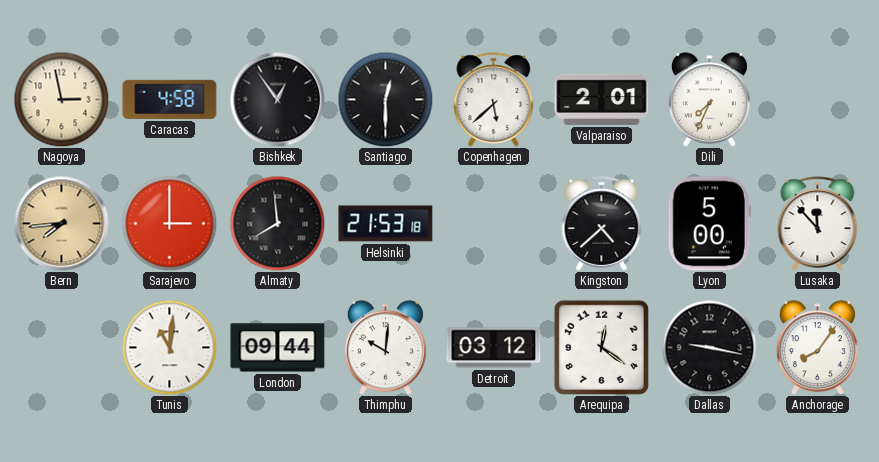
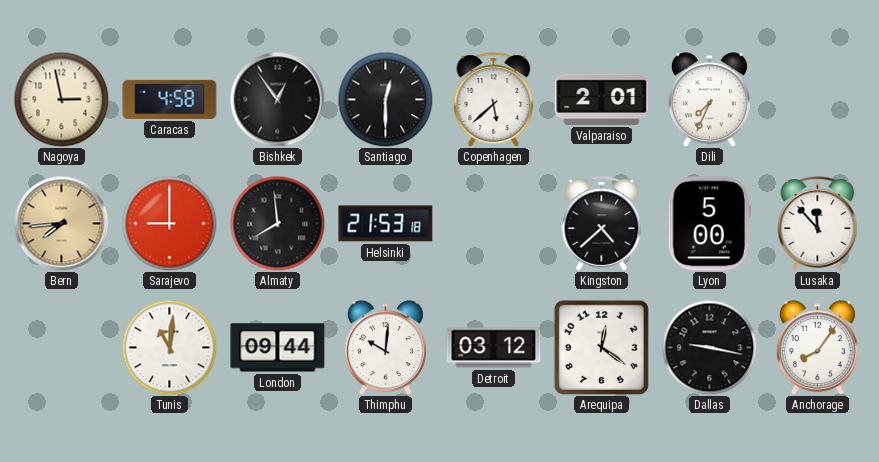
Sarajevo: 3:00 -> 9:00 (169, 223)
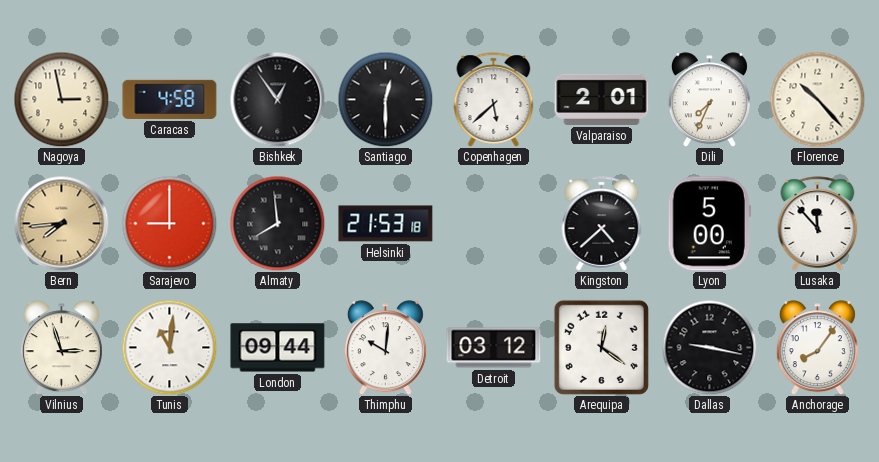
Florence: none -> 10:23 (817, 99)
Vilnius: none -> 2:57 (61, 348)
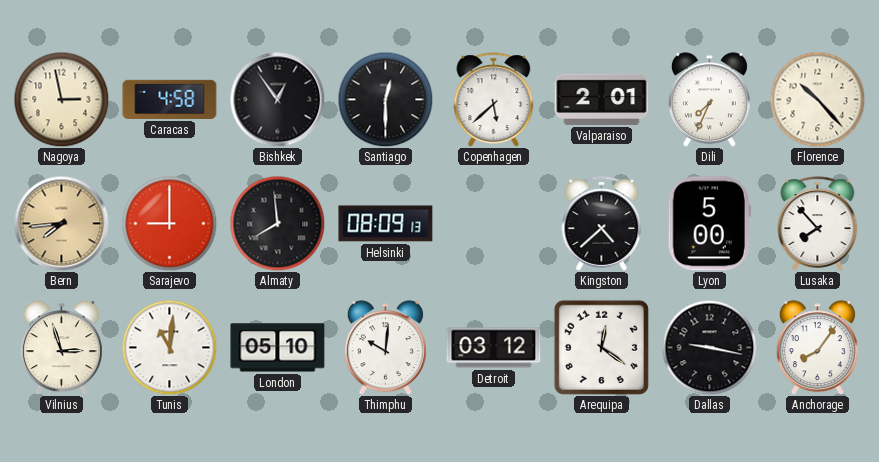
Helsinki: 21:53 -> 08:09 (386, 224)
Lusaka: 11:53 -> 7:53 (818, 224)
London: 09:44 -> 05:10 (278, 348)
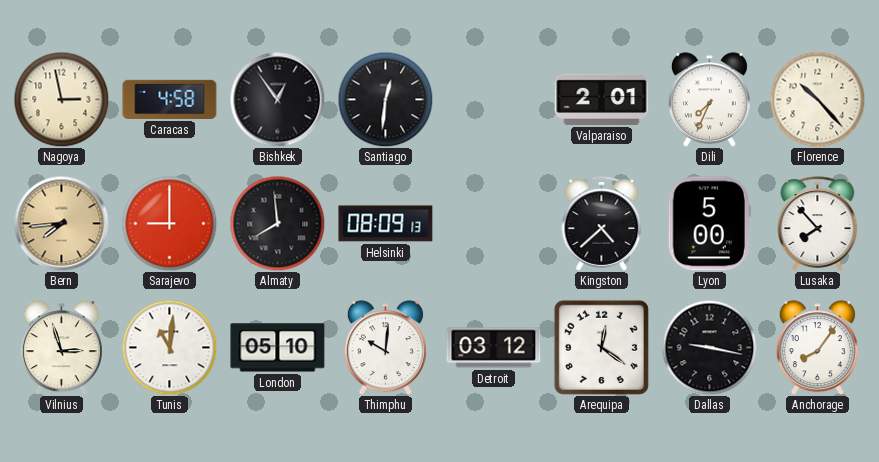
Santiago: 12:30 -> 12:31 (385, 99)
Copenhagen: 5:38 -> none (494, 100)
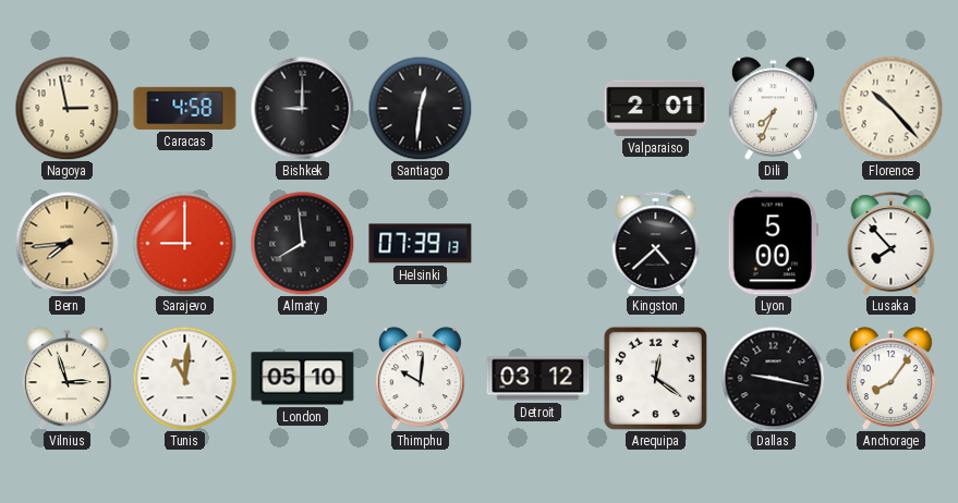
Bishkek: 12:54 -> 9:00 (302, 108)
Helsinki: 08:09 -> 07:39 (421, 244)
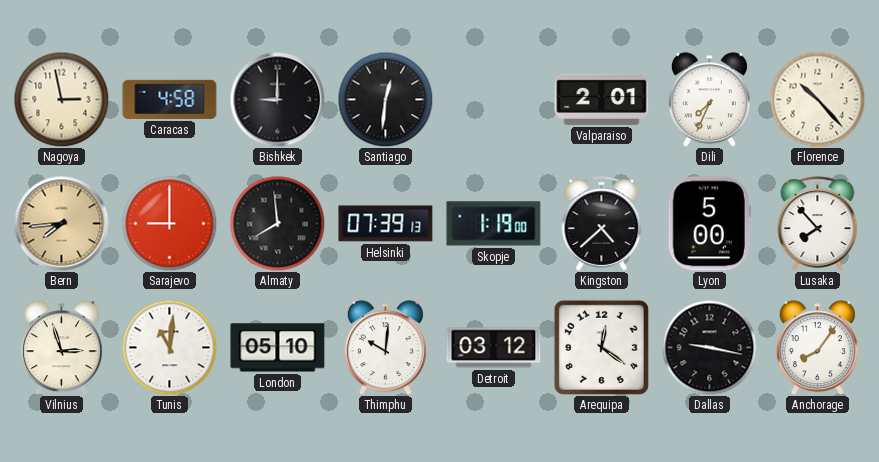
Skopje: none -> 1:19 (494, 224)
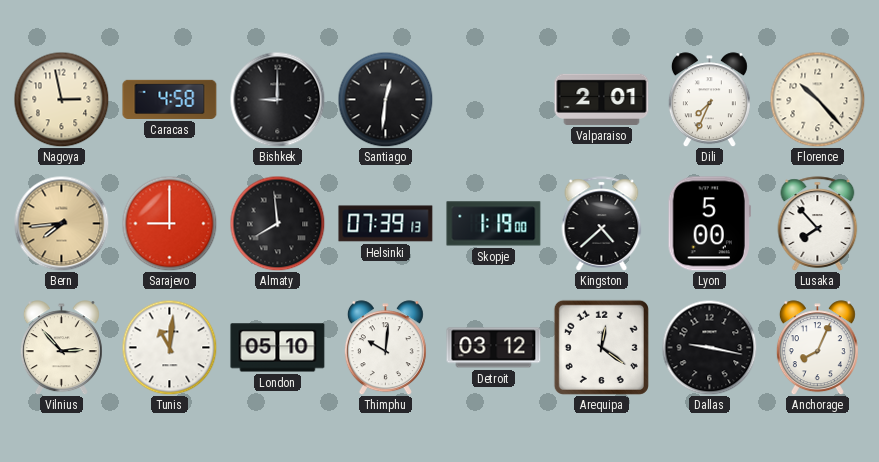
Vilnius: 2:57 -> 2:53 (61, 348)
Anchorage: 8:06 -> 8:04 (817, 348)
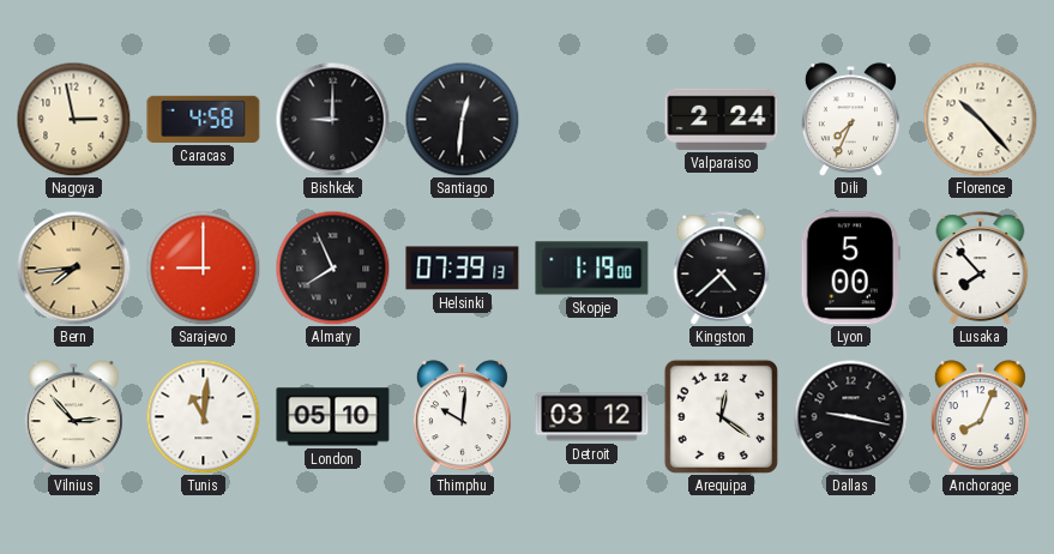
Valparaiso: 2:01 -> 2:24 (722, 119)
Almaty: 7:59 -> 7:56 (332, 267)
